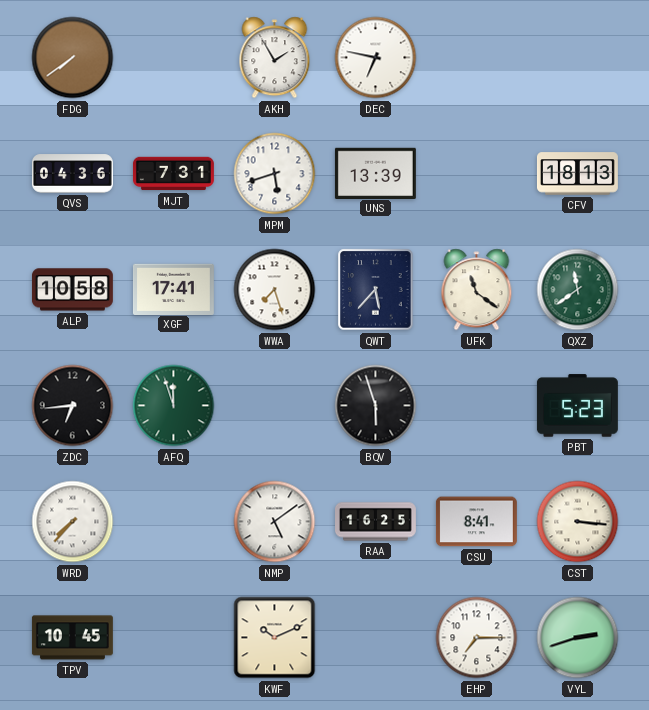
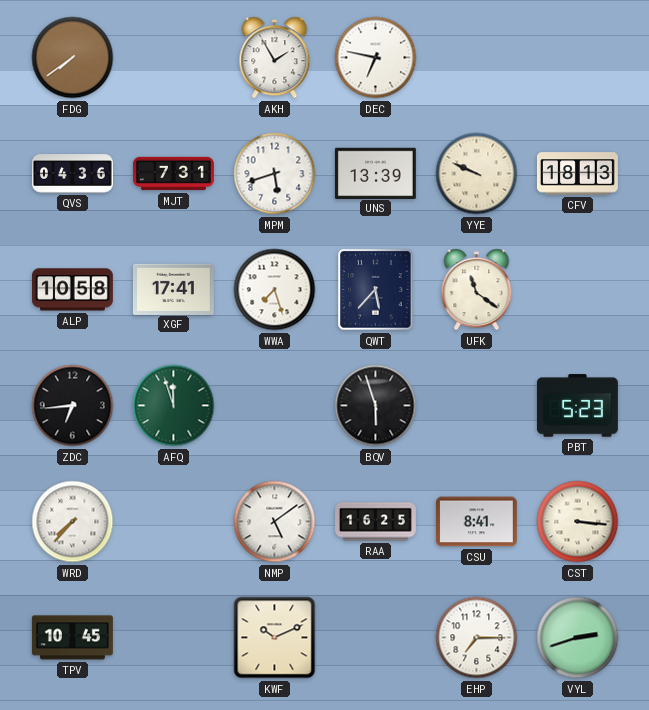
YYE: none -> 9:49 (477, 174)
QXZ: 11:39 -> none (578, 290)
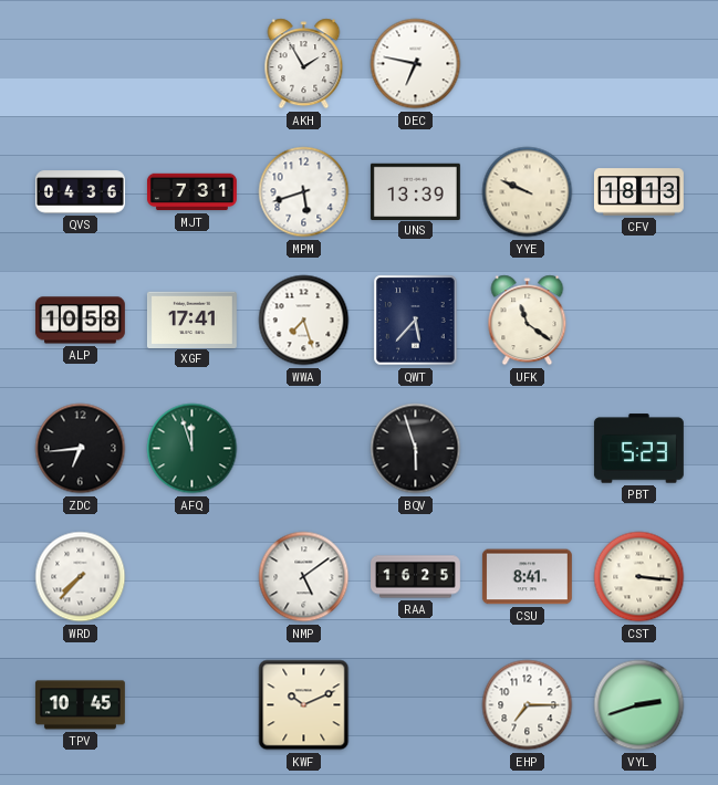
FDG: 7:39 -> none (73, 58)
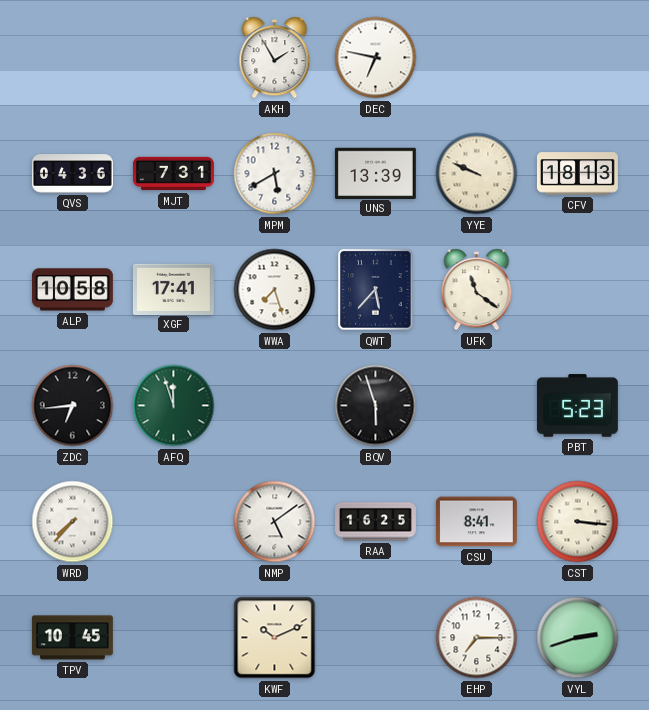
MPM: 5:42 -> 5:40 (275, 174)
